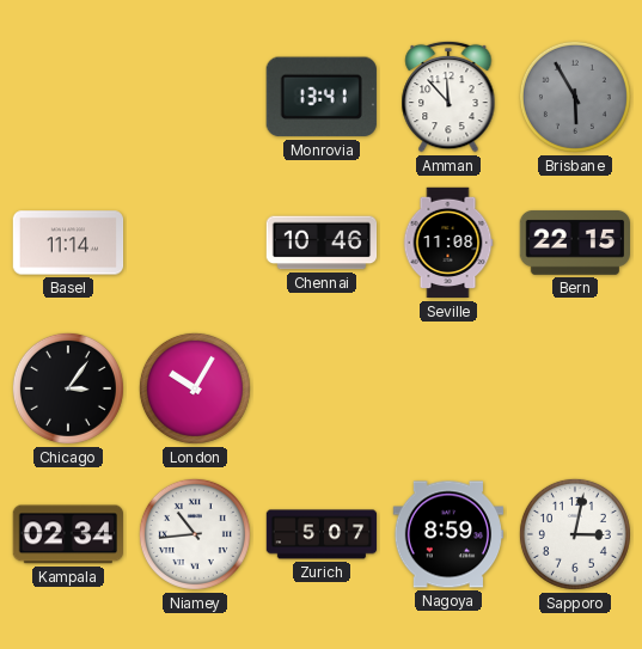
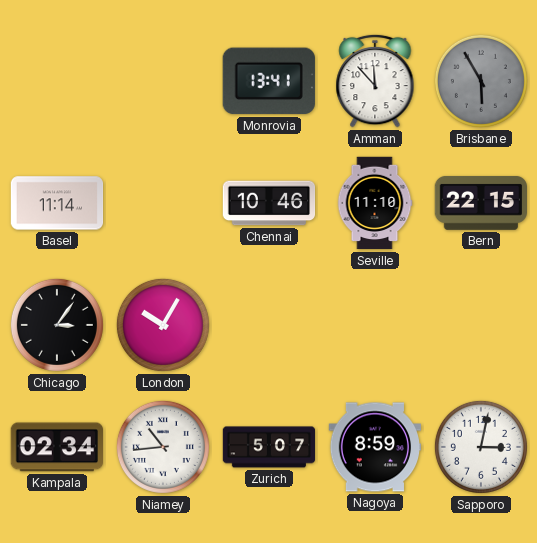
Seville: 11:08 -> 11:10 (375, 203)
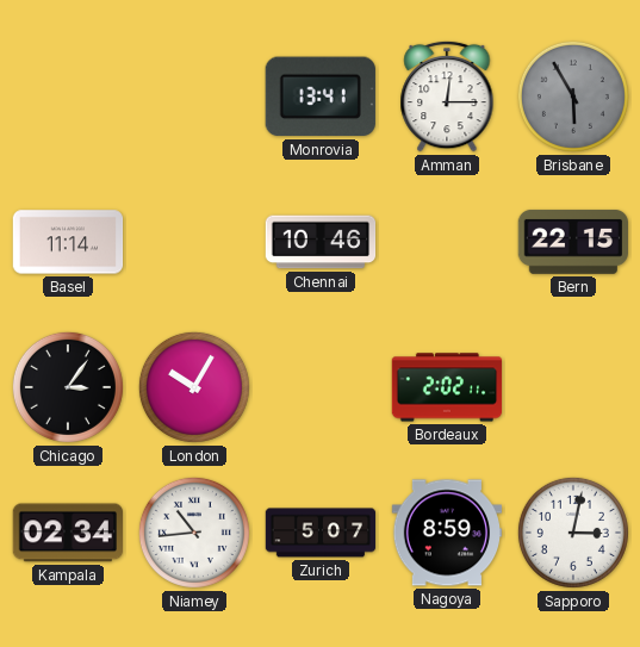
Amman: 11:53 -> 12:15 (447, 97)
Seville: 11:10 -> none (375, 203)
Bordeaux: none -> 2:02 (447, 387)
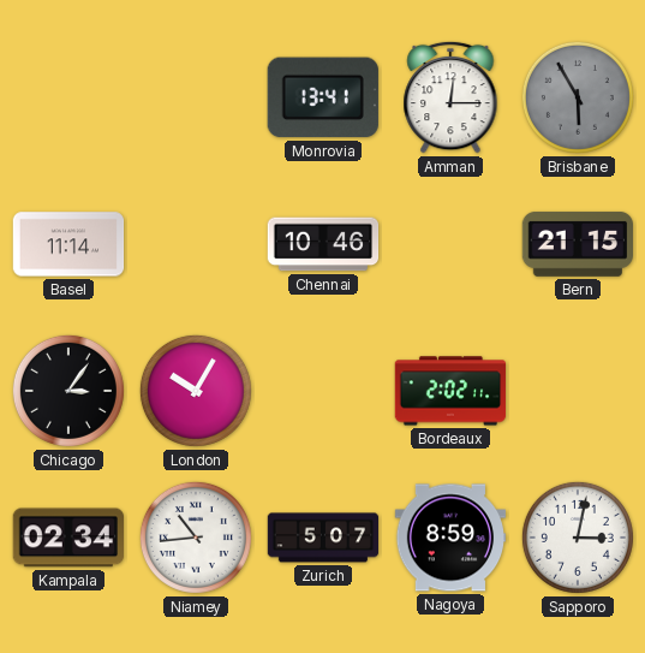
Bern: 22:15 -> 21:15 (577, 244)
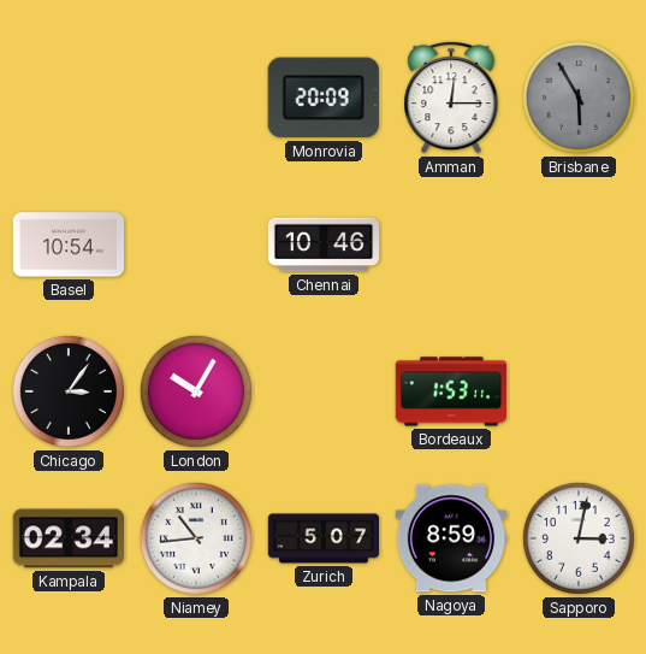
Monrovia: 13:41 -> 20:09 (324, 98)
Basel: 11:14 -> 10:54 (69, 244)
Bern: 21:15 -> none (577, 244)
Bordeaux: 2:02 -> 1:53 (451, 391)
